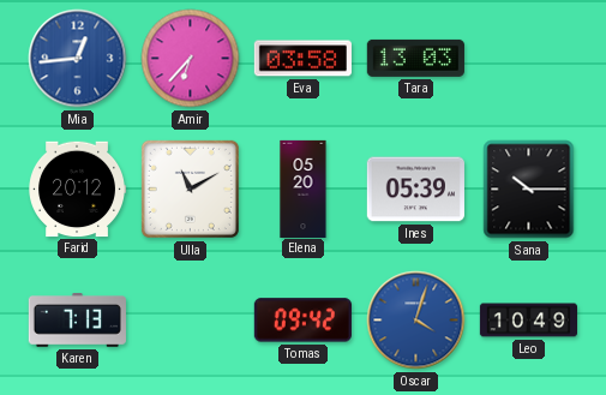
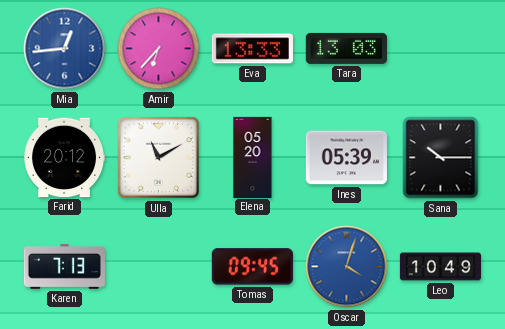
Eva: 03:58 -> 13:33 (252, 49)
Tomas: 09:42 -> 09:45 (252, 267)
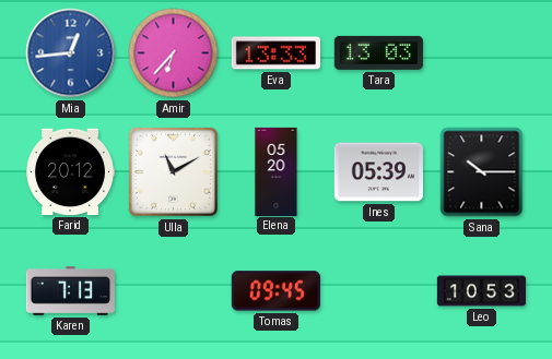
Oscar: 4:03 -> none (347, 267)
Leo: 10:49 -> 10:53 (481, 291)
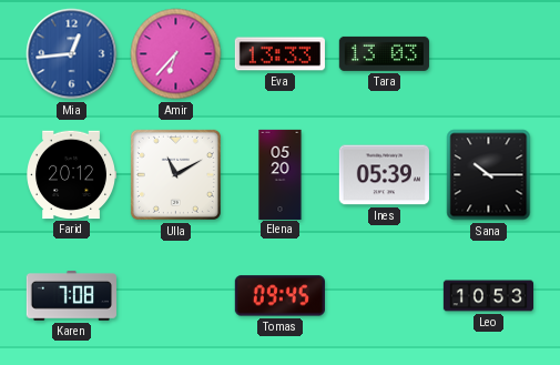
Karen: 7:13 -> 7:08 (71, 296)
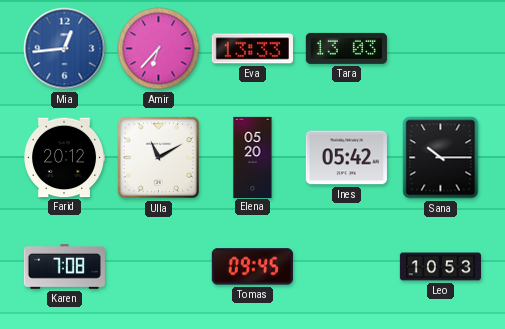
Ines: 05:39 -> 05:42 (346, 158)
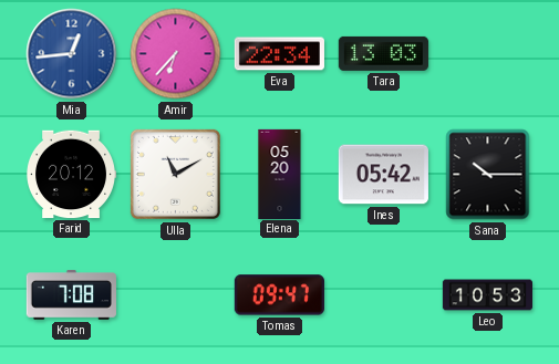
Eva: 13:33 -> 22:34 (279, 54)
Tomas: 09:45 -> 09:47 (279, 295)
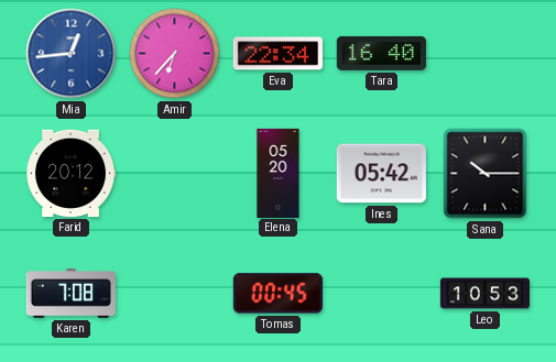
Tara: 13:03 -> 16:40 (381, 53)
Ulla: 11:10 -> none (175, 174)
Tomas: 09:47 -> 00:45 (277, 294)
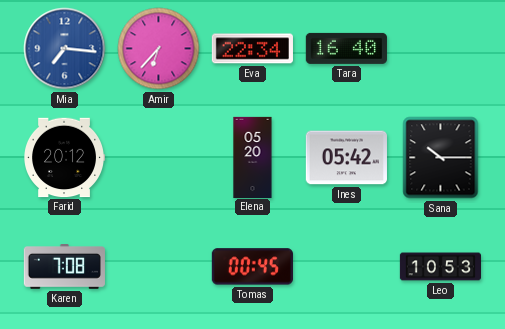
Mia: 12:44 -> 7:16 (65, 49)
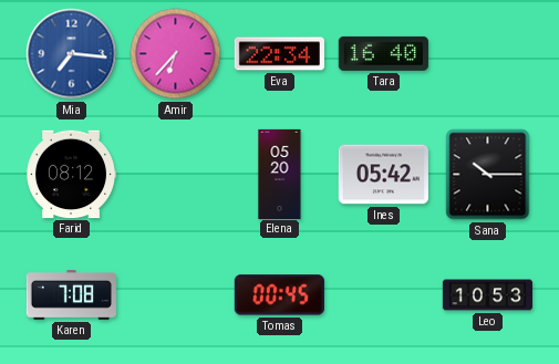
Farid: 20:12 -> 08:12 (71, 175)
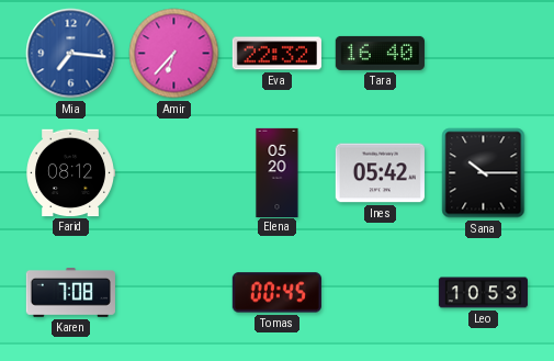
Eva: 22:34 -> 22:32 (276, 54)
